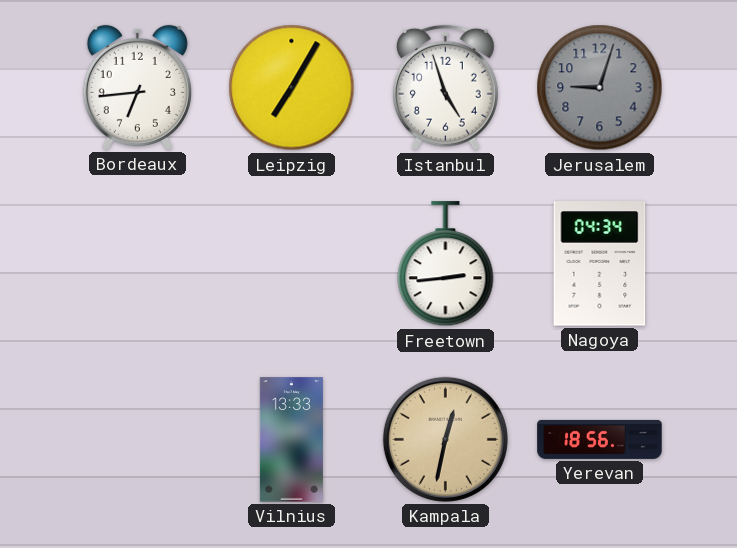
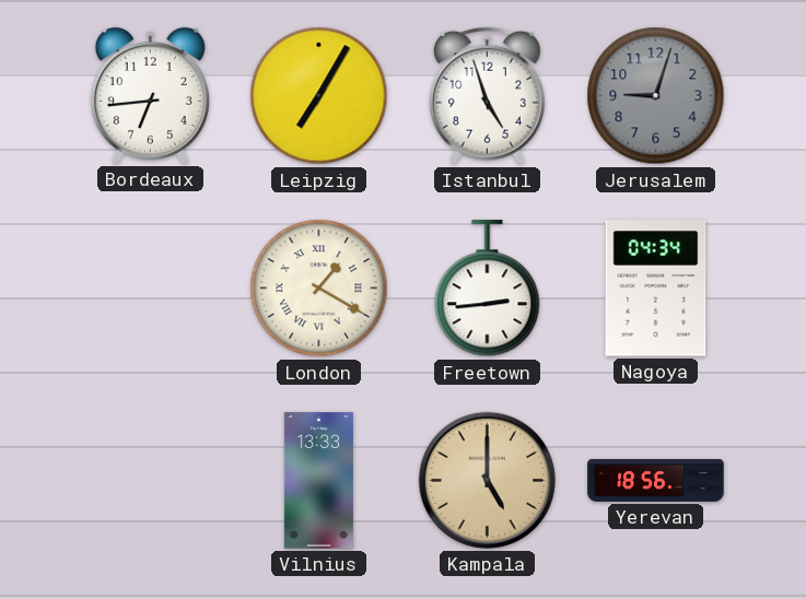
London: none -> 1:20 (319, 289)
Kampala: 12:32 -> 5:00 (487, 480)
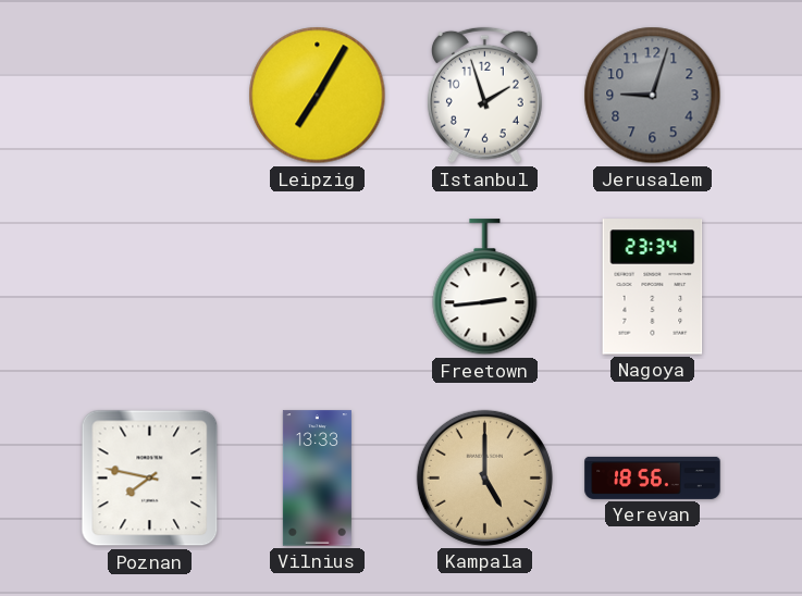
Bordeaux: 6:44 -> none (150, 95)
Istanbul: 4:57 -> 1:57 (484, 96)
London: 1:20 -> none (319, 289)
Nagoya: 04:34 -> 23:34 (653, 287)
Poznan: none -> 7:47 (150, 479)
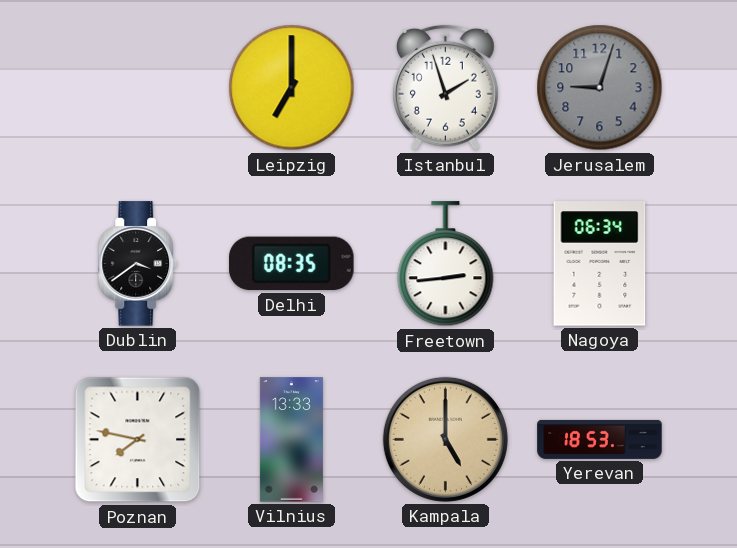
Leipzig: 7:05 -> 7:00 (292, 88)
Dublin: none -> 3:39 (138, 264)
Delhi: none -> 08:35 (292, 264)
Nagoya: 23:34 -> 06:34 (600, 264)
Yerevan: 18:56 -> 18:53 (600, 439)
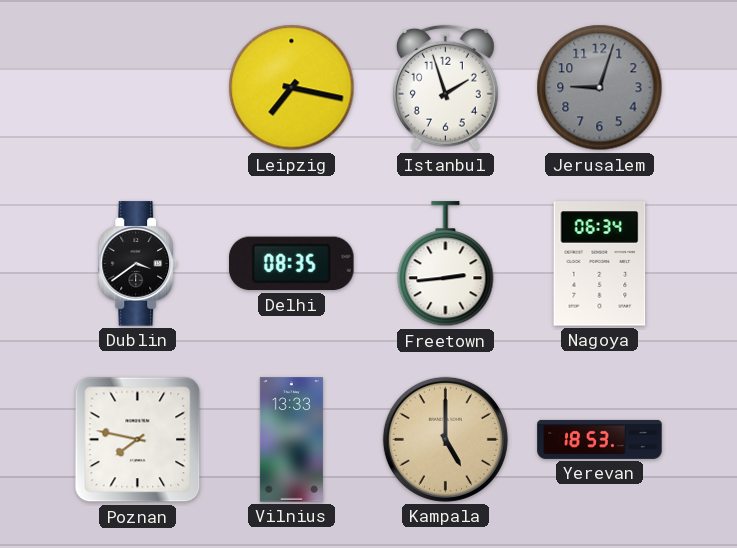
Leipzig: 7:00 -> 7:17 (292, 88)
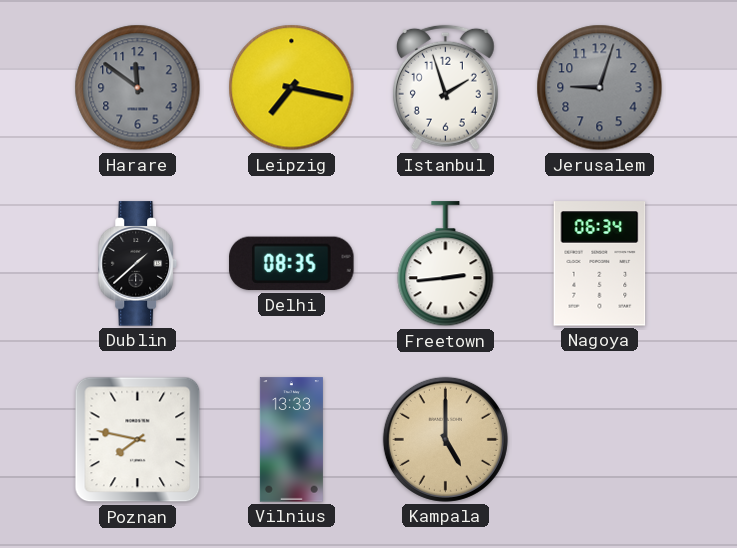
Harare: none -> 11:51 (138, 88)
Dublin: 3:39 -> 1:38 (138, 264)
Yerevan: 18:53 -> none (600, 439)
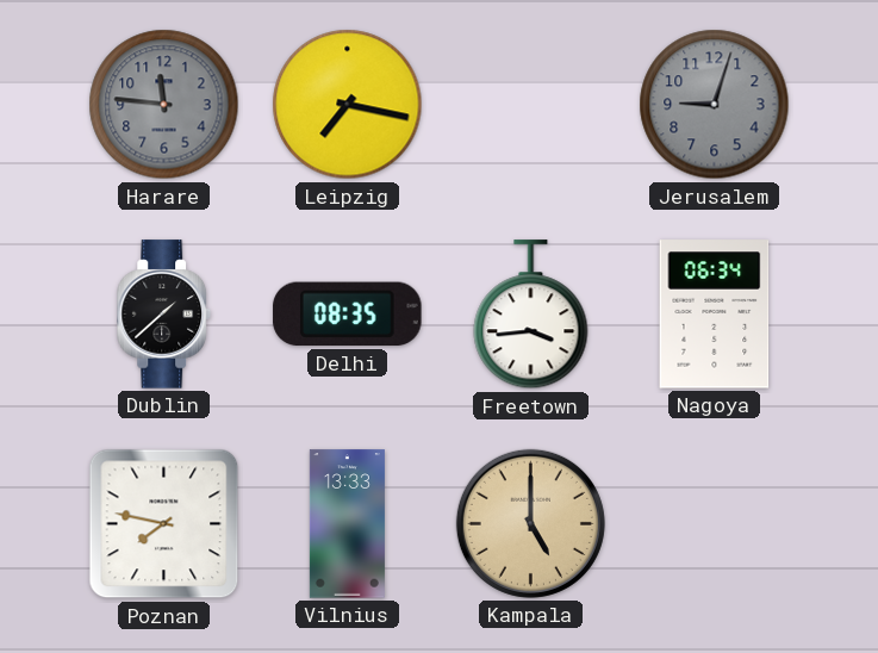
Harare: 11:51 -> 11:46 (164, 105)
Istanbul: 1:57 -> none (445, 88)
Freetown: 2:44 -> 3:44 (531, 315)
